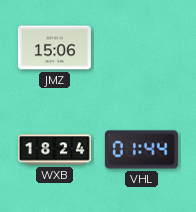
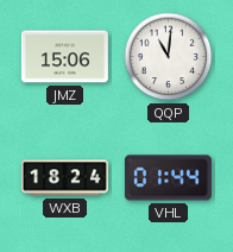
QQP: none -> 11:01 (169, 57)
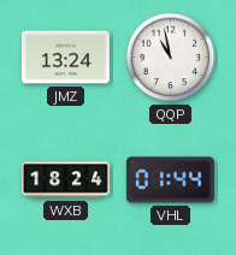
JMZ: 15:06 -> 13:24 (65, 58)
QQP: 11:01 -> 10:58 (171, 58)
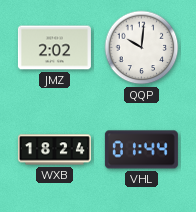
JMZ: 13:24 -> 2:02 (54, 48)
QQP: 10:58 -> 10:01 (142, 48)
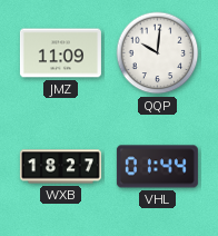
JMZ: 2:02 -> 11:09 (60, 53)
WXB: 18:24 -> 18:27 (60, 167)
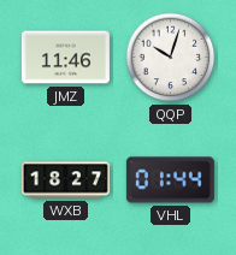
JMZ: 11:09 -> 11:46 (65, 58)
QQP: 10:01 -> 10:03 (171, 58)
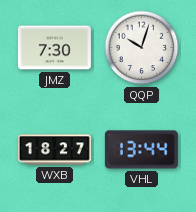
JMZ: 11:46 -> 7:30 (54, 48)
VHL: 01:44 -> 13:44 (141, 150)
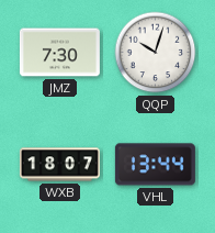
WXB: 18:27 -> 18:07 (59, 165)
